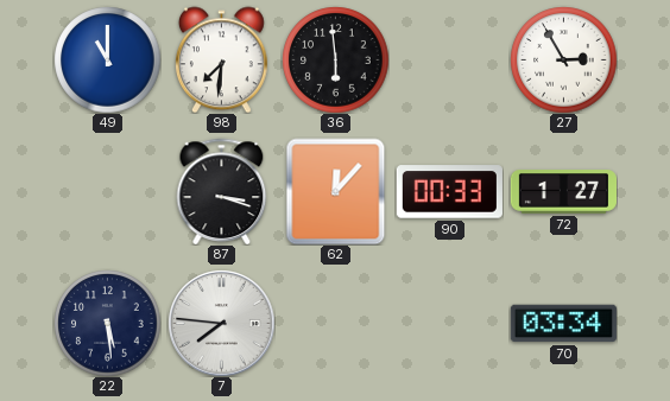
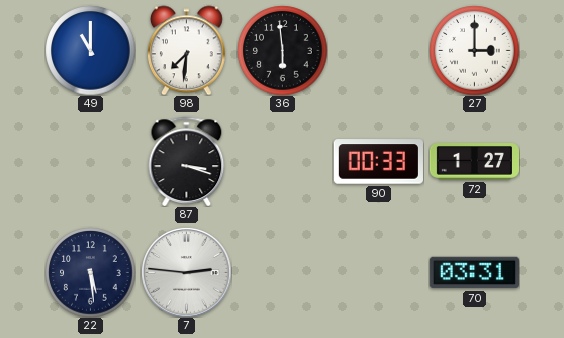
27: 2:55 -> 3:00 (474, 50)
62: 12:07 -> none (336, 191)
7: 7:46 -> 2:46 (186, 272)
70: 03:34 -> 03:31 (474, 273)
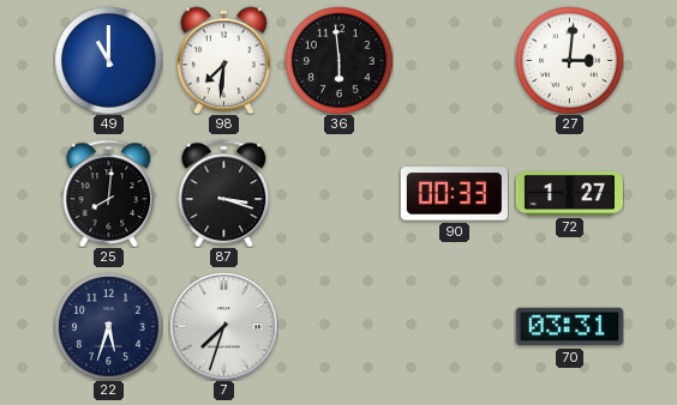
27: 3:00 -> 3:01 (569, 60)
25: none -> 8:01 (109, 193)
22: 5:29 -> 5:33 (108, 326)
7: 2:46 -> 7:33 (223, 326)
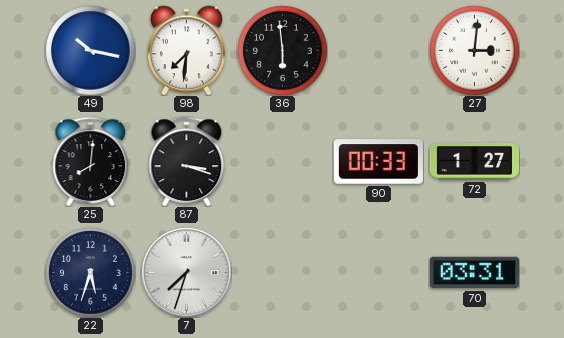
49: 11:00 -> 10:17 (90, 50)
